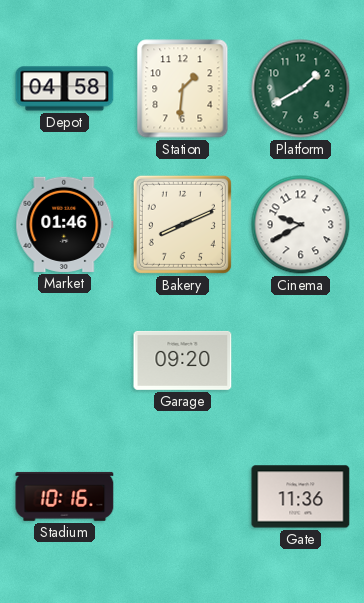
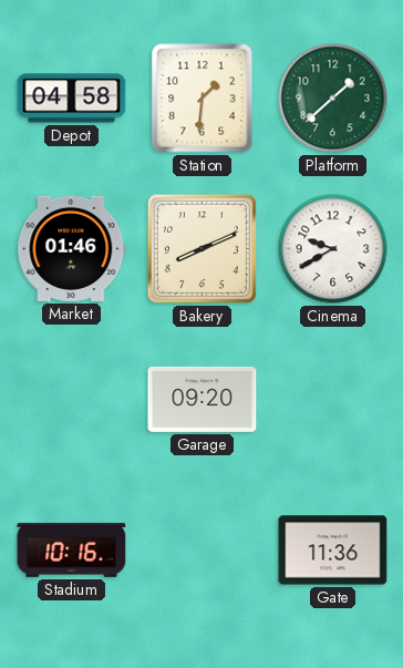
Platform: 1:40 -> 1:38 (333, 99)
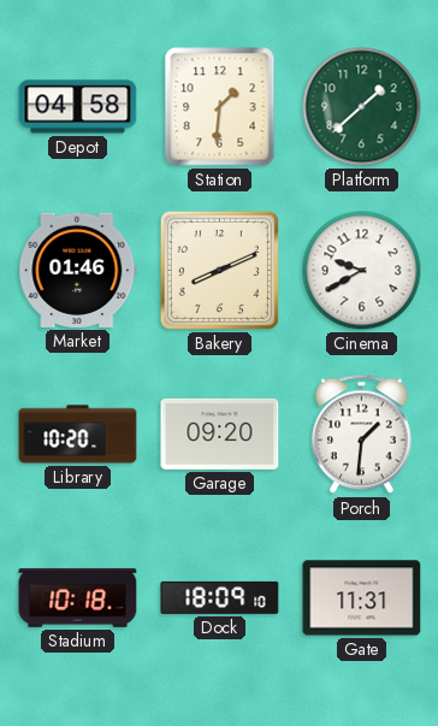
Library: none -> 10:20 (78, 435)
Porch: none -> 1:31 (362, 435)
Stadium: 10:16 -> 10:18 (78, 597)
Dock: none -> 18:09 (220, 597)
Gate: 11:36 -> 11:31 (362, 598)
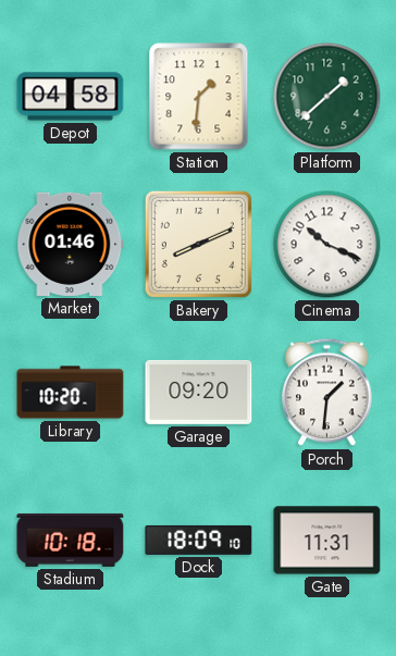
Cinema: 9:40 -> 10:19 (327, 245)
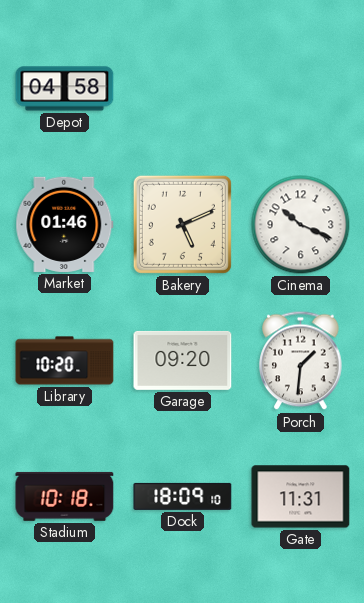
Station: 1:31 -> none (199, 97)
Platform: 1:38 -> none (327, 97)
Bakery: 8:11 -> 5:11 (182, 224)
